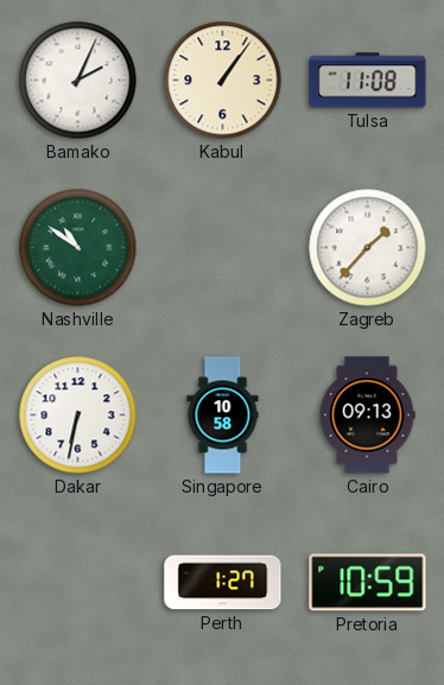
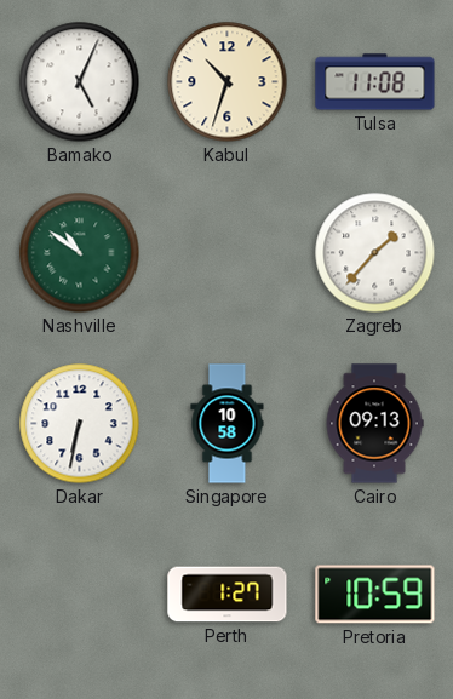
Bamako: 2:04 -> 5:04 (80, 82)
Kabul: 1:06 -> 10:33 (228, 82)
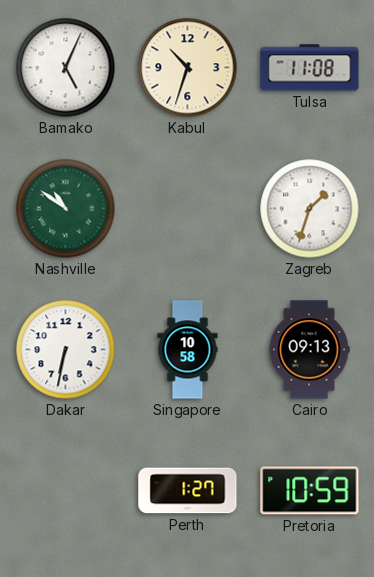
Zagreb: 1:37 -> 1:33 (310, 209)
